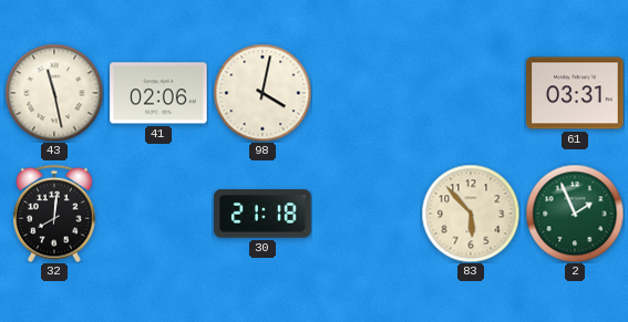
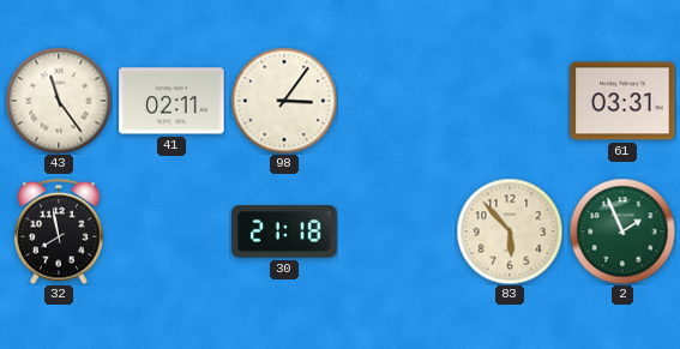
43: 11:28 -> 11:24 (59, 101)
41: 02:06 -> 02:11 (171, 101)
98: 4:02 -> 3:06 (284, 101)
32: 8:01 -> 7:58 (60, 231)
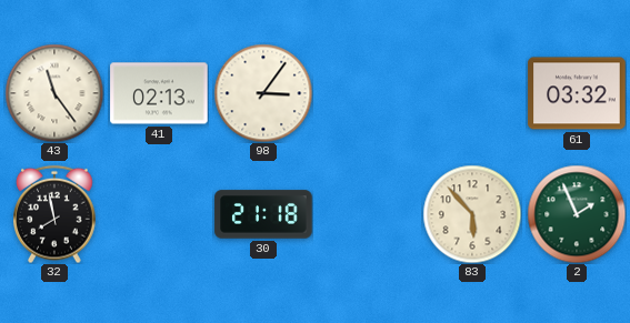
41: 02:11 -> 02:13 (159, 93)
61: 03:31 -> 03:32 (577, 93)
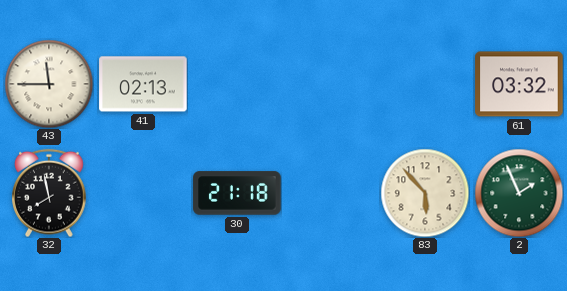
43: 11:24 -> 11:45 (49, 84)
98: 3:06 -> none (263, 93)
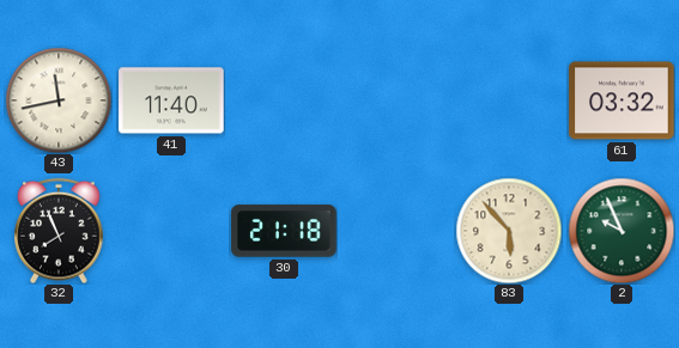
43: 11:45 -> 11:43 (59, 100)
41: 02:13 -> 11:40 (171, 100)
32: 7:58 -> 7:56 (60, 231)
2: 1:56 -> 9:56 (622, 231)
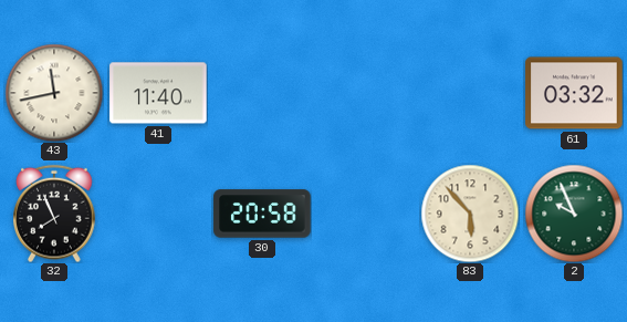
30: 21:18 -> 20:58 (262, 214)
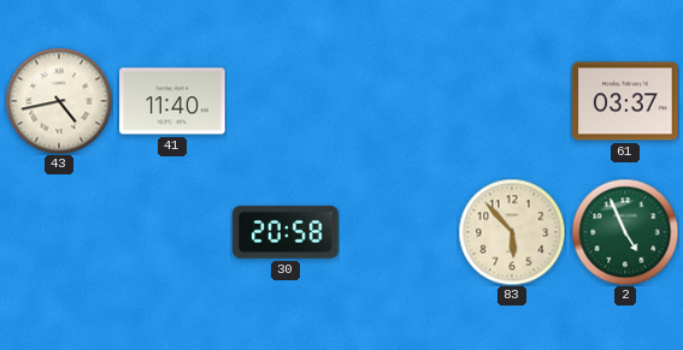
43: 11:43 -> 4:43 (59, 101)
61: 03:32 -> 03:37 (625, 101)
32: 7:56 -> none (55, 214)
2: 9:56 -> 4:56 (625, 232)
